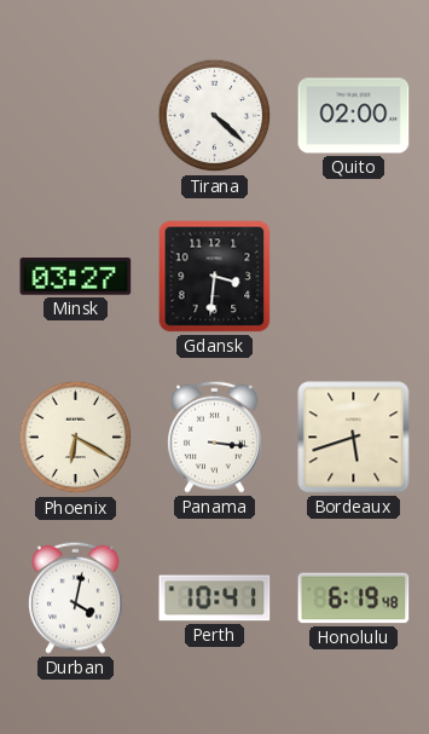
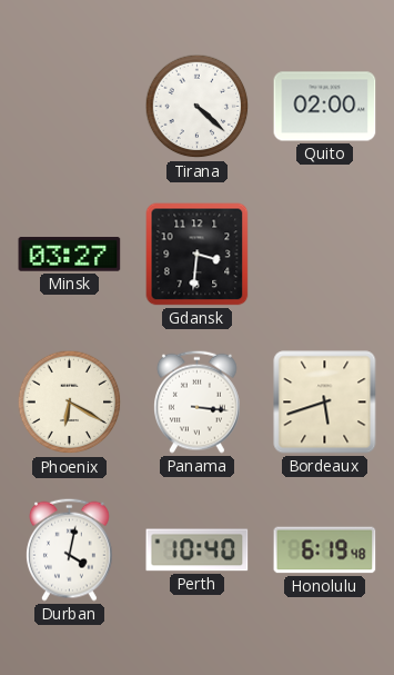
Perth: 10:41 -> 10:40 (198, 550)
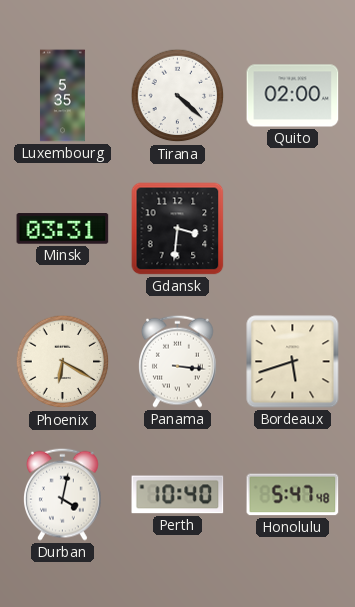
Luxembourg: none -> 5:35 (62, 96)
Minsk: 03:27 -> 03:31 (63, 229)
Honolulu: 6:19 -> 5:47 (293, 495)
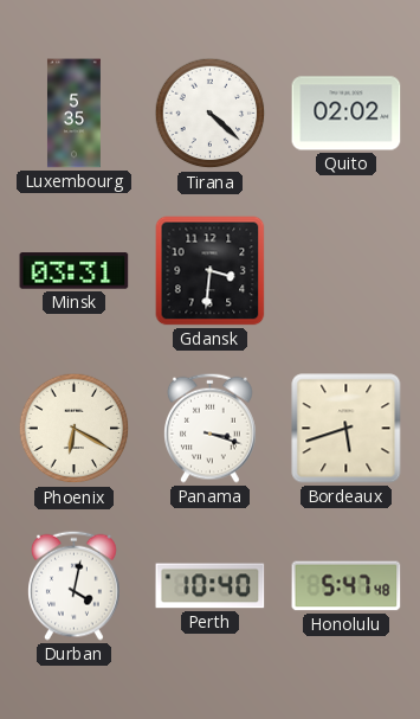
Quito: 02:00 -> 02:02 (347, 114)
Panama: 3:16 -> 3:18 (211, 428)
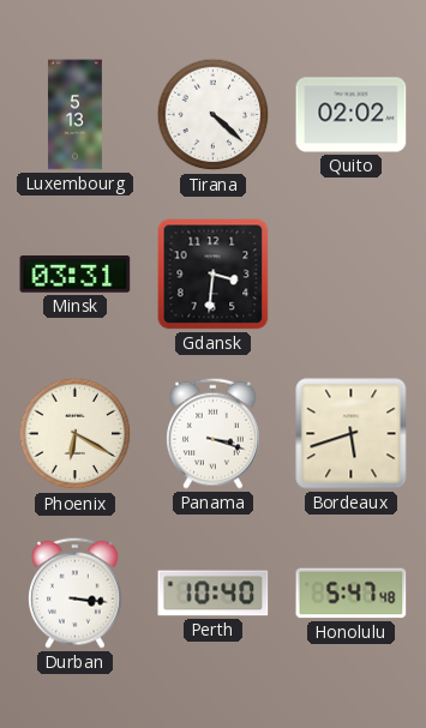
Luxembourg: 5:35 -> 5:13 (74, 115)
Durban: 4:02 -> 3:16 (76, 592)
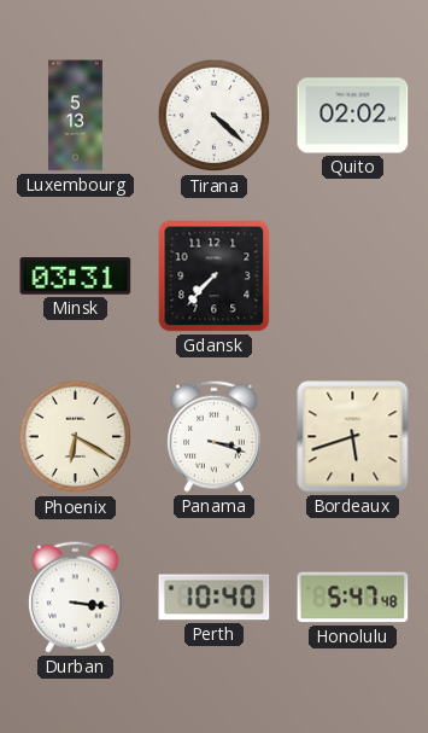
Gdansk: 3:31 -> 7:37 (215, 277)
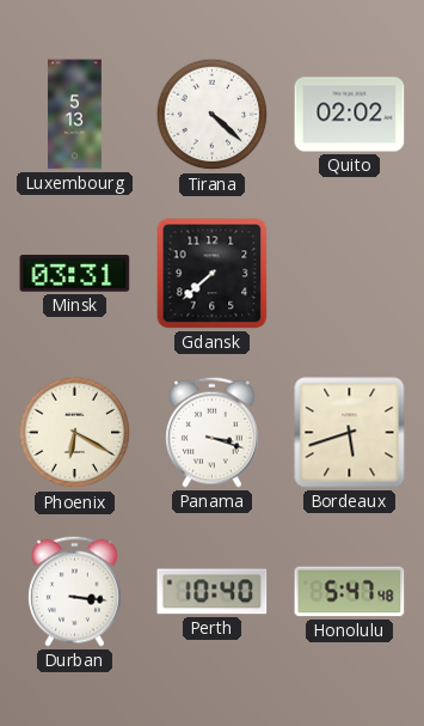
Gdansk: 7:37 -> 7:38 (213, 274)
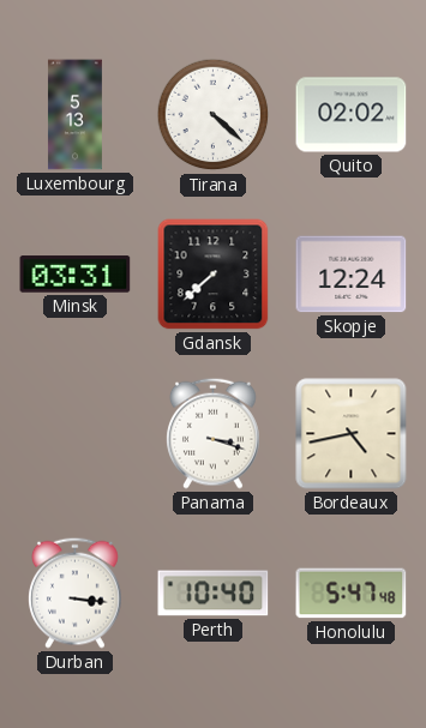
Skopje: none -> 12:24 (352, 275)
Phoenix: 6:20 -> none (75, 433)
Bordeaux: 5:42 -> 4:43 (352, 434)
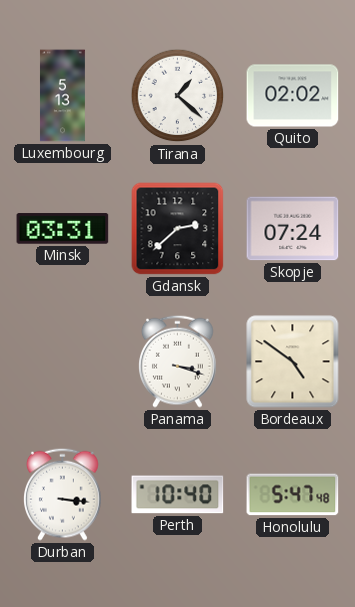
Tirana: 4:22 -> 1:22 (178, 96)
Gdansk: 7:38 -> 2:38 (178, 229)
Skopje: 12:24 -> 07:24 (293, 229)
Bordeaux: 4:43 -> 4:51 (293, 362)
